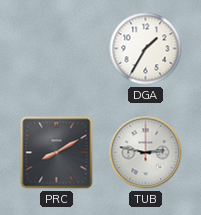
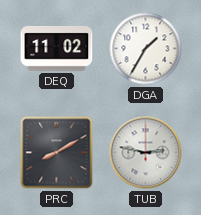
DEQ: none -> 11:02 (57, 48)
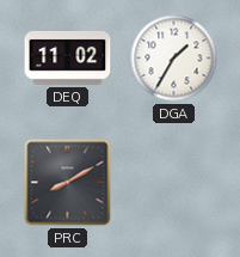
TUB: 2:47 -> none (146, 153)
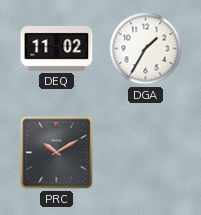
PRC: 8:10 -> 10:10 (57, 153)
